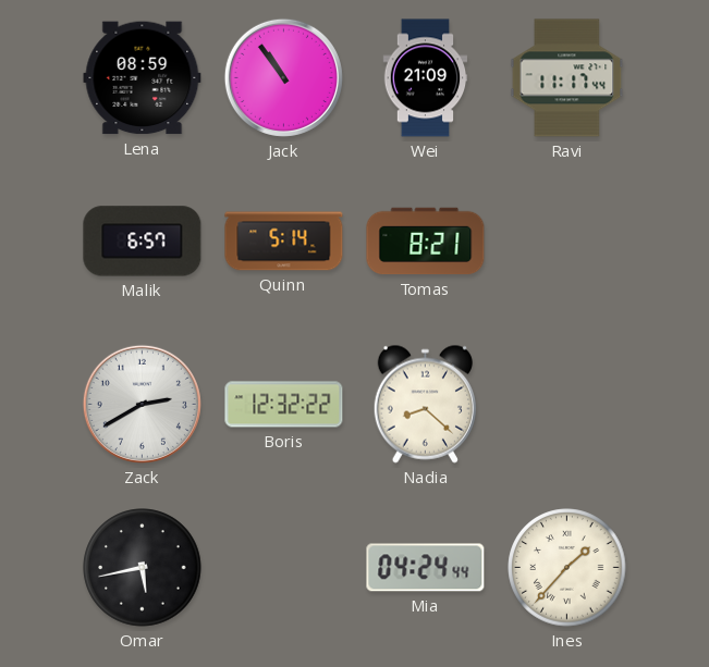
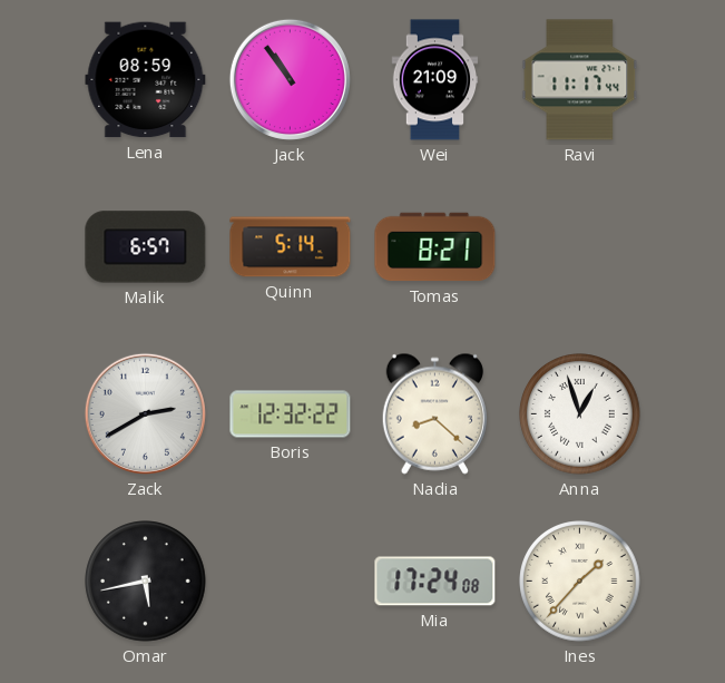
Anna: none -> 12:57 (580, 414)
Mia: 04:24 -> 17:24 (435, 582)
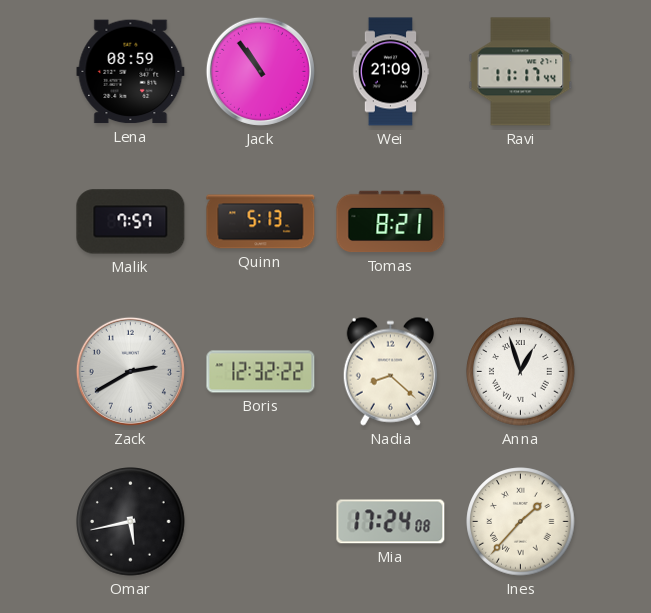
Malik: 6:57 -> 7:57 (131, 222)
Quinn: 5:14 -> 5:13 (261, 222)
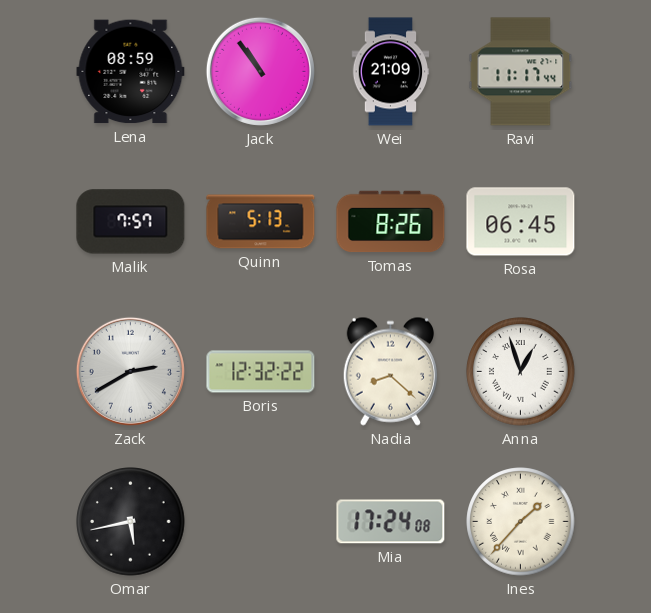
Tomas: 8:21 -> 8:26 (391, 222)
Rosa: none -> 06:45 (521, 222)
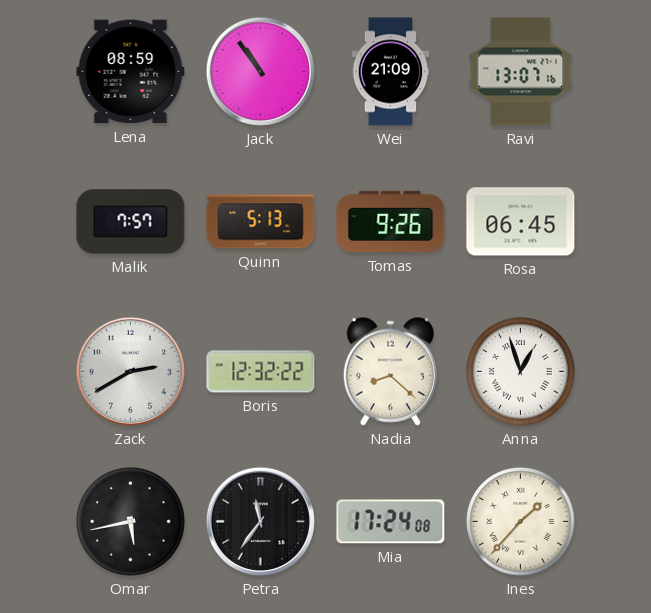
Ravi: 11:17 -> 13:07 (521, 72)
Tomas: 8:26 -> 9:26 (391, 222)
Petra: none -> 11:36 (260, 521)
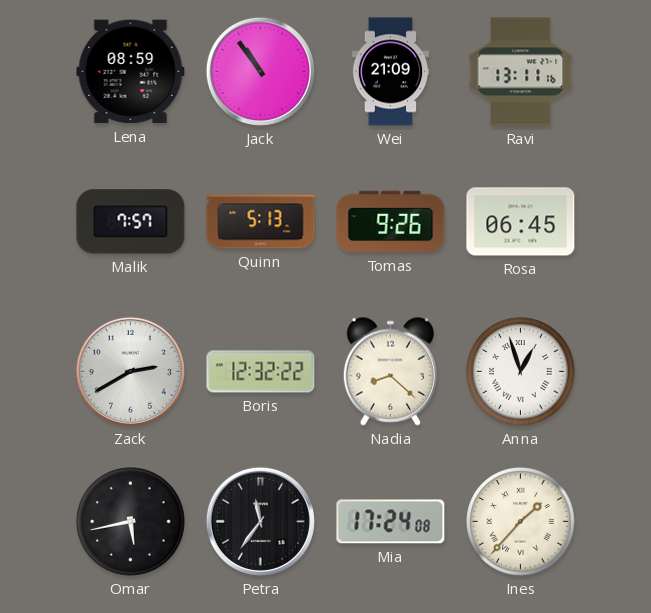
Ravi: 13:07 -> 13:11 (521, 72)
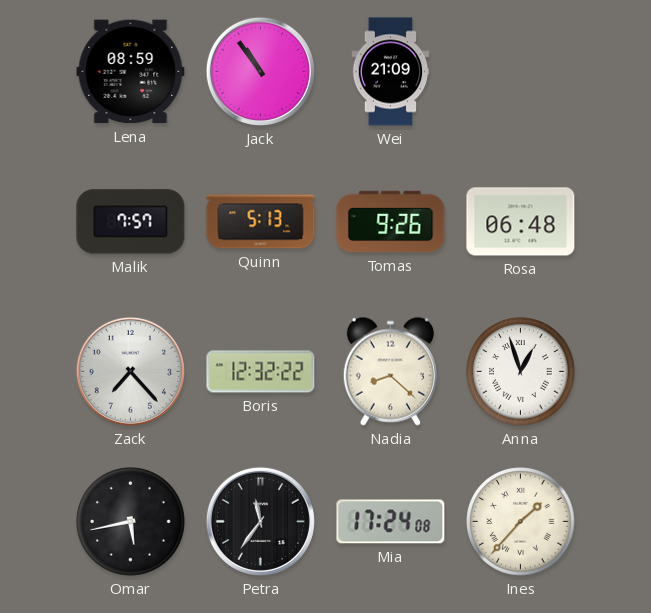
Ravi: 13:11 -> none (521, 72)
Rosa: 06:45 -> 06:48 (521, 222)
Zack: 2:40 -> 7:23 (130, 371)
